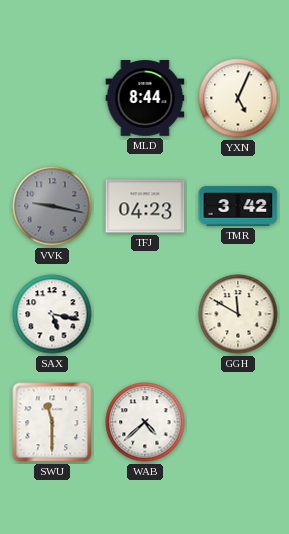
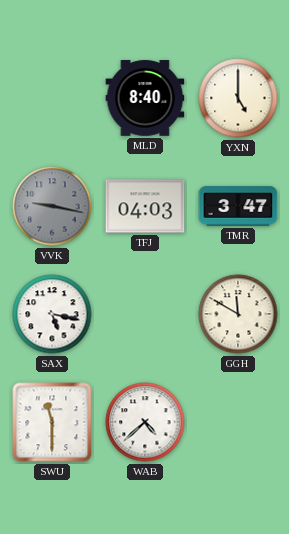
MLD: 8:44 -> 8:40 (145, 98)
YXN: 5:04 -> 5:00 (238, 98)
TFJ: 04:23 -> 04:03 (145, 206)
TMR: 3:42 -> 3:47 (238, 206)
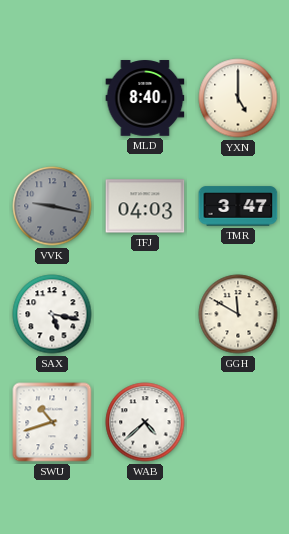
SWU: 11:30 -> 10:42 (52, 422)
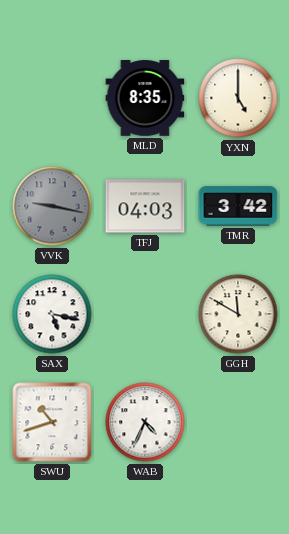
MLD: 8:40 -> 8:35 (145, 98)
TMR: 3:47 -> 3:42 (238, 206)
WAB: 4:38 -> 4:34 (145, 422)
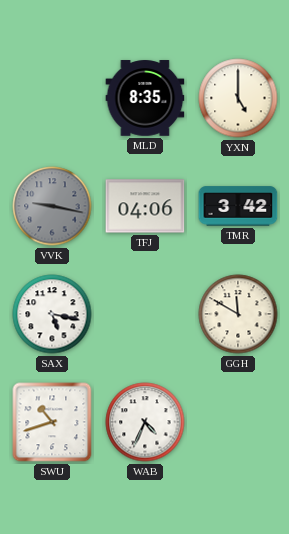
TFJ: 04:03 -> 04:06 (145, 206)
